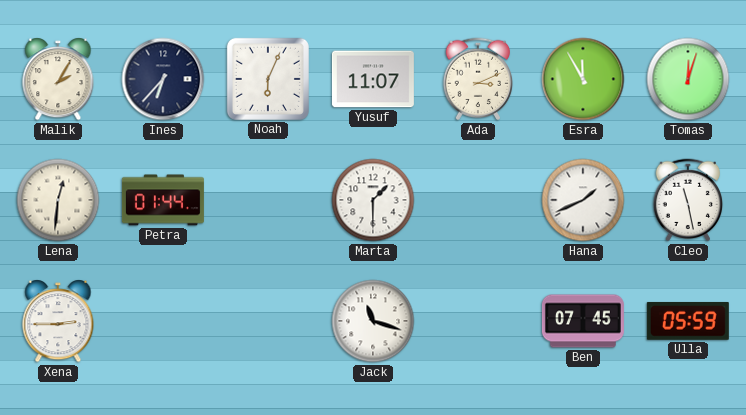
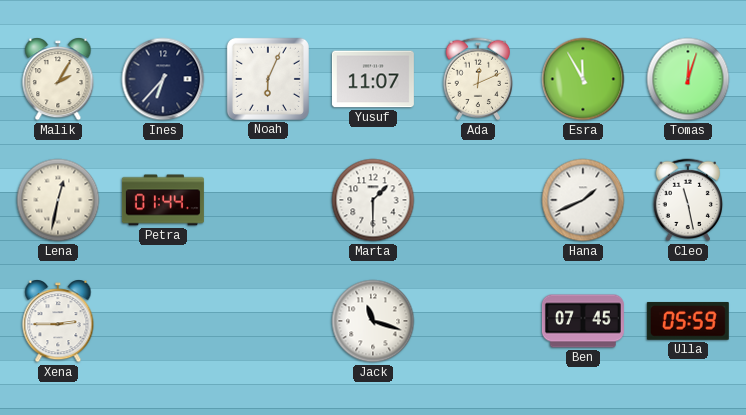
Ada: 3:11 -> 12:11 (478, 79)
Lena: 12:31 -> 12:32 (58, 200)
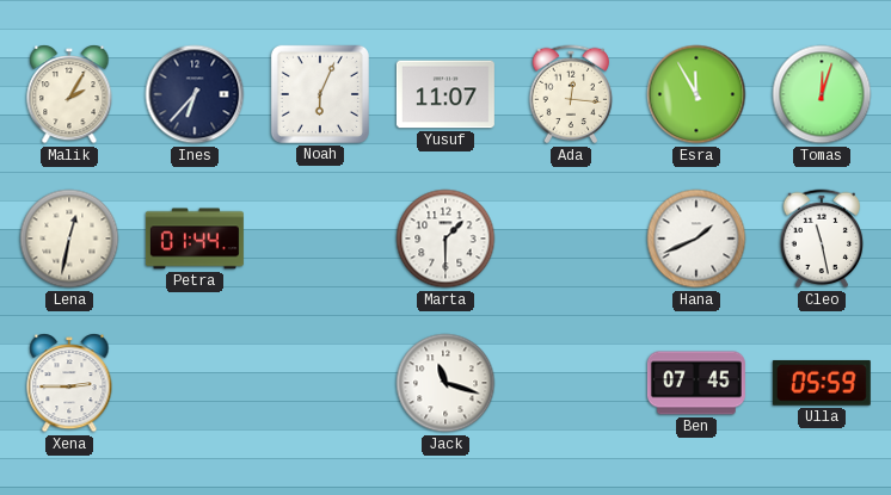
Ada: 12:11 -> 12:16 (571, 94)
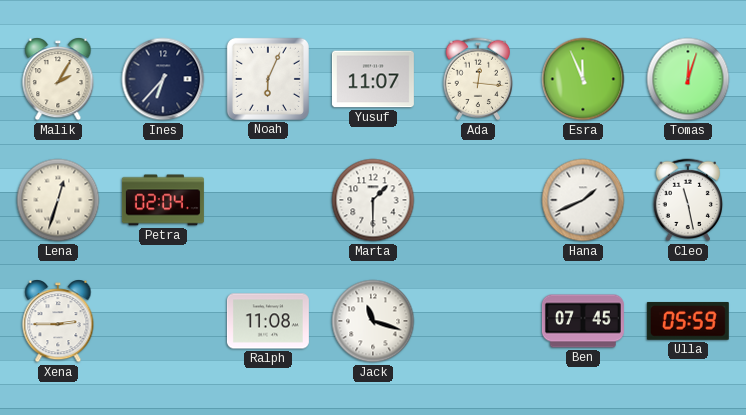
Esra: 11:55 -> 11:56 (583, 79)
Lena: 12:32 -> 12:33 (58, 200)
Petra: 01:44 -> 02:04 (163, 200)
Ralph: none -> 11:08 (268, 321)
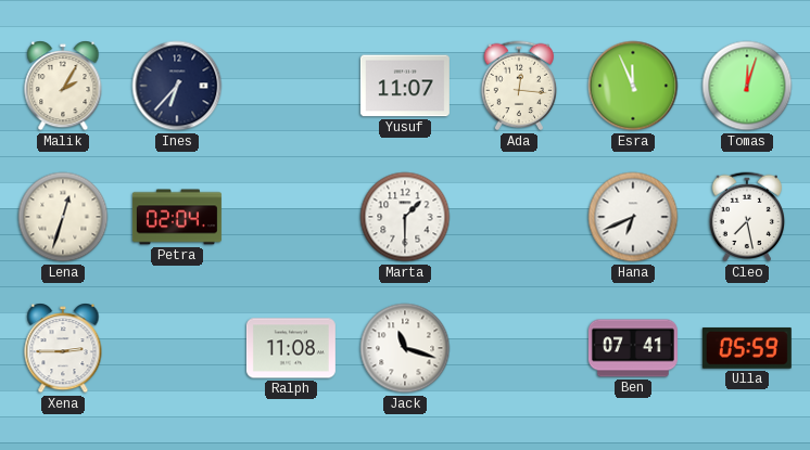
Noah: 6:04 -> none (268, 79)
Hana: 1:41 -> 6:41 (633, 217)
Cleo: 11:28 -> 7:28 (747, 217)
Ben: 07:45 -> 07:41 (633, 348)
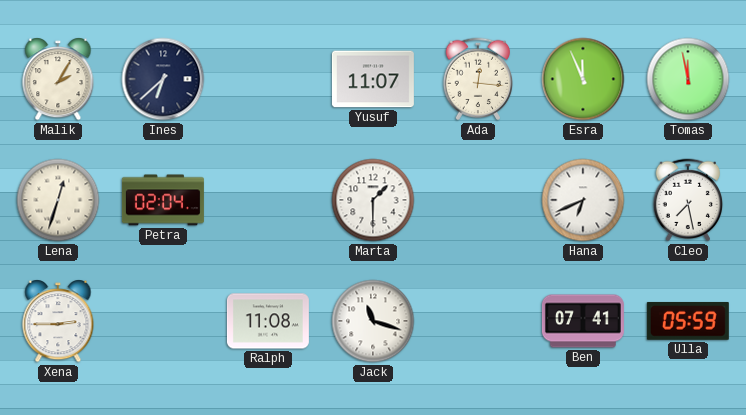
Ines: 6:37 -> 6:38 (163, 79)
Tomas: 12:03 -> 11:58 (688, 79)
